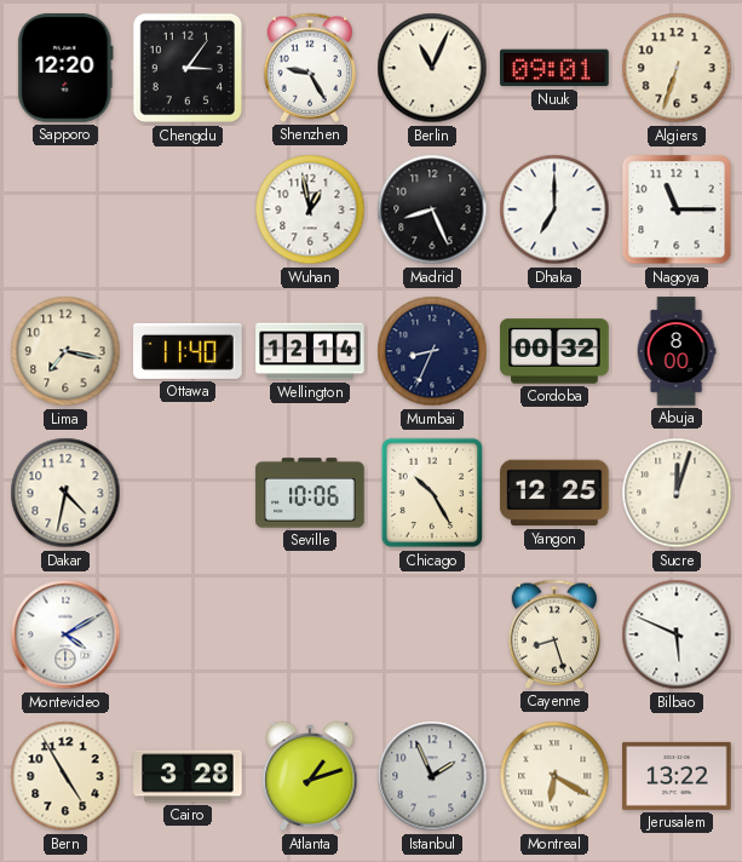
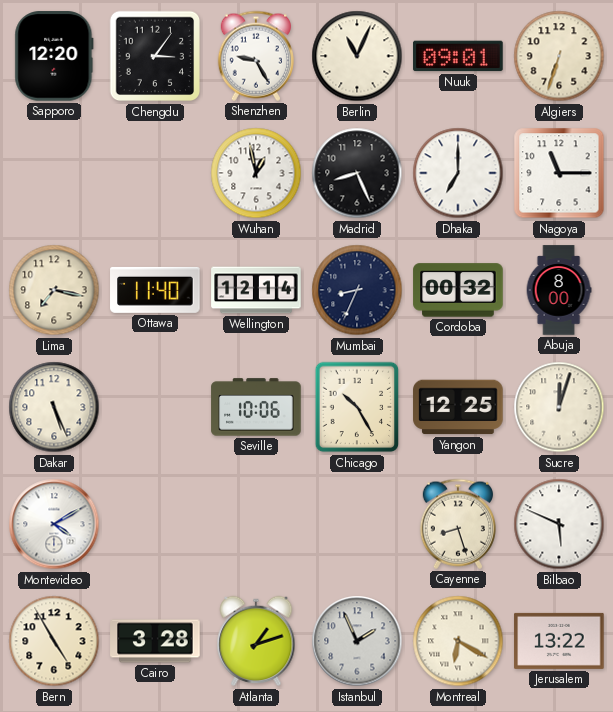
Dakar: 4:32 -> 5:26 (54, 407)
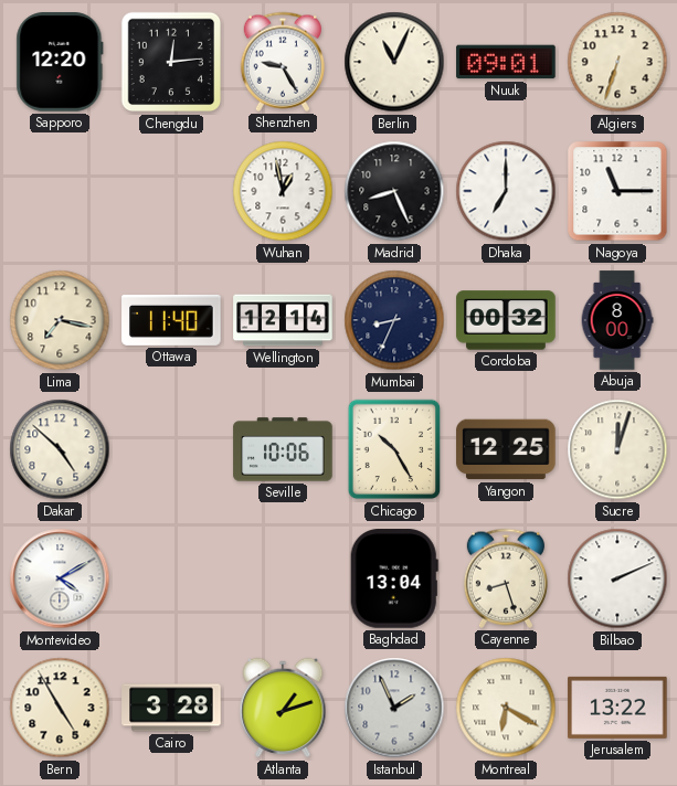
Chengdu: 3:06 -> 12:14 (171, 62)
Dakar: 5:26 -> 4:52 (60, 449)
Baghdad: none -> 13:04 (394, 578)
Bilbao: 5:49 -> 2:11 (617, 578)
